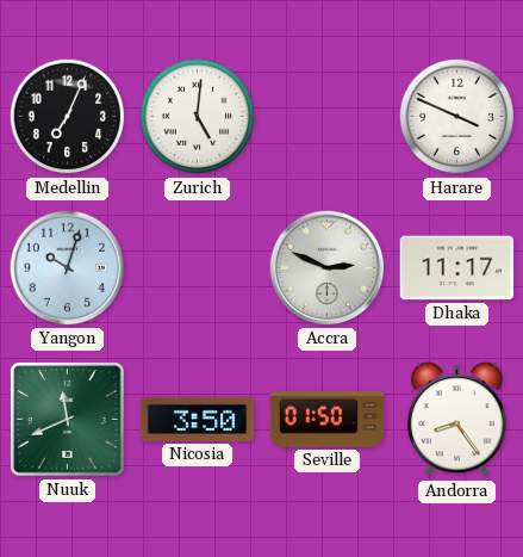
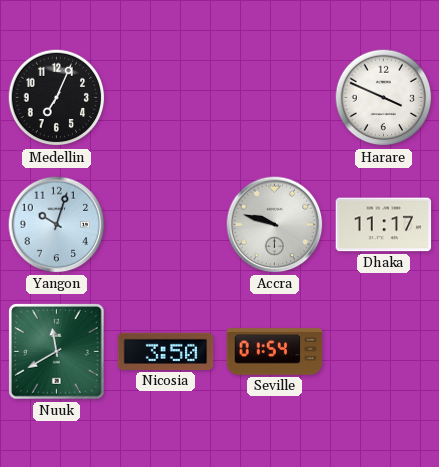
Zurich: 5:01 -> none (198, 117)
Accra: 2:49 -> 9:48 (275, 225)
Nuuk: 11:41 -> 11:40 (57, 352)
Seville: 01:50 -> 01:54 (275, 352)
Andorra: 8:24 -> none (456, 420)
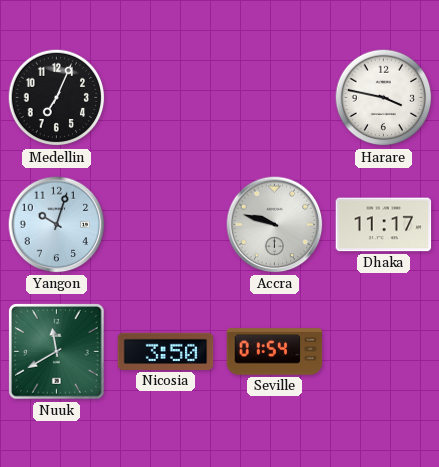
Harare: 3:49 -> 3:47 (384, 98)
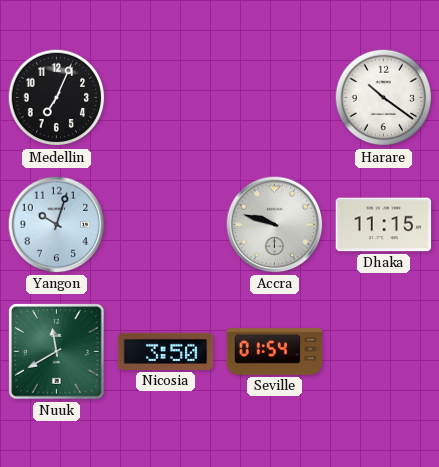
Harare: 3:47 -> 10:21 (384, 98)
Dhaka: 11:17 -> 11:15 (384, 225)
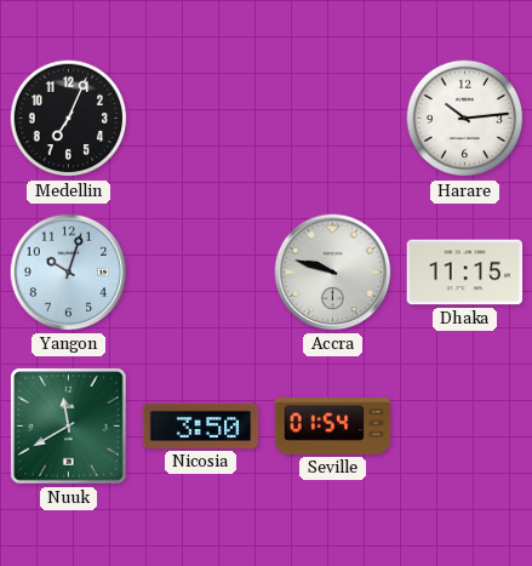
Harare: 10:21 -> 10:14 (465, 119)
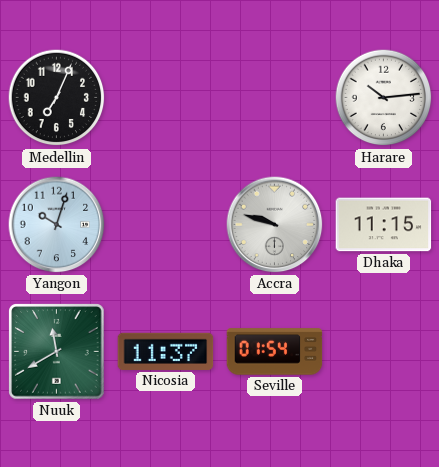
Nicosia: 3:50 -> 11:37 (166, 351)
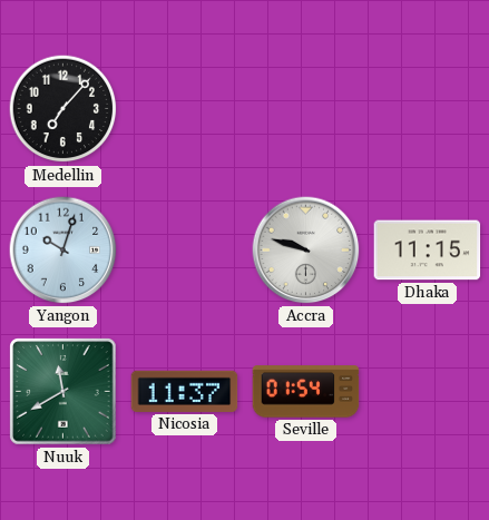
Medellin: 7:04 -> 7:07 (63, 109)
Harare: 10:14 -> none (384, 98)
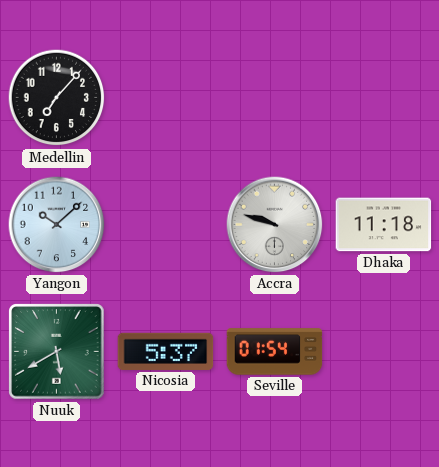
Yangon: 10:03 -> 10:08 (57, 225)
Dhaka: 11:15 -> 11:18 (384, 225)
Nuuk: 11:40 -> 5:40 (57, 352)
Nicosia: 11:37 -> 5:37 (166, 351)
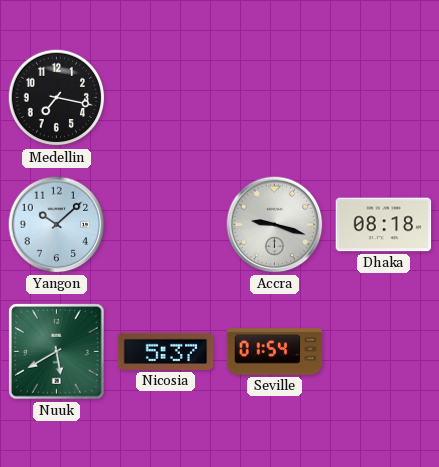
Medellin: 7:07 -> 7:17 (57, 98)
Accra: 9:48 -> 9:18 (275, 225)
Dhaka: 11:18 -> 08:18 (384, 225)
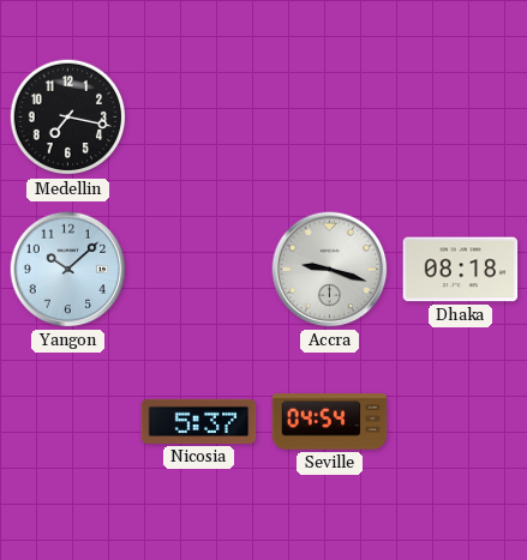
Nuuk: 5:40 -> none (57, 352)
Seville: 01:54 -> 04:54 (330, 422)
